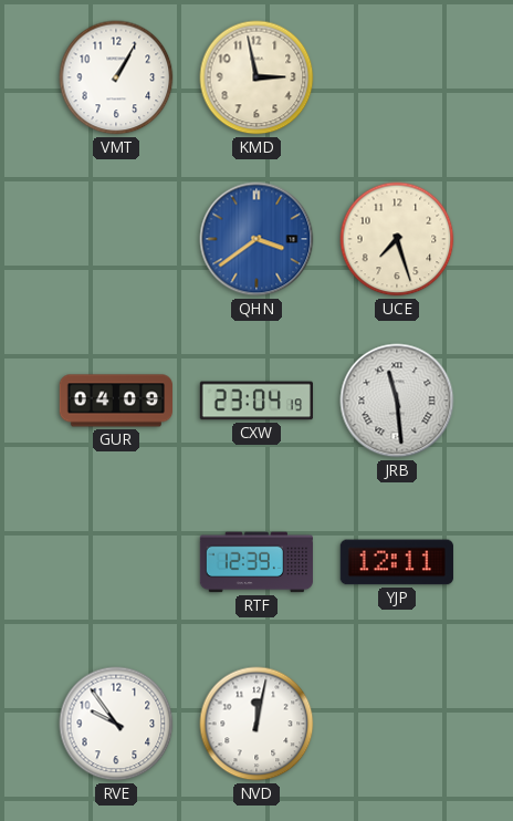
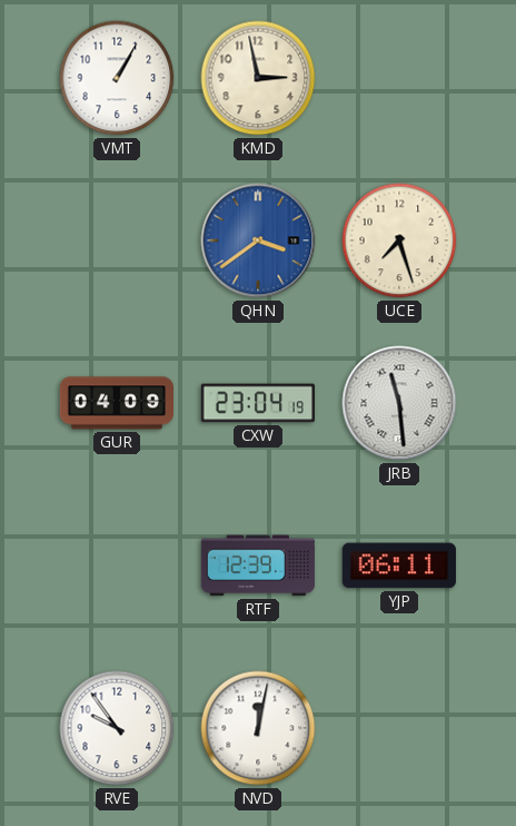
YJP: 12:11 -> 06:11 (399, 566)
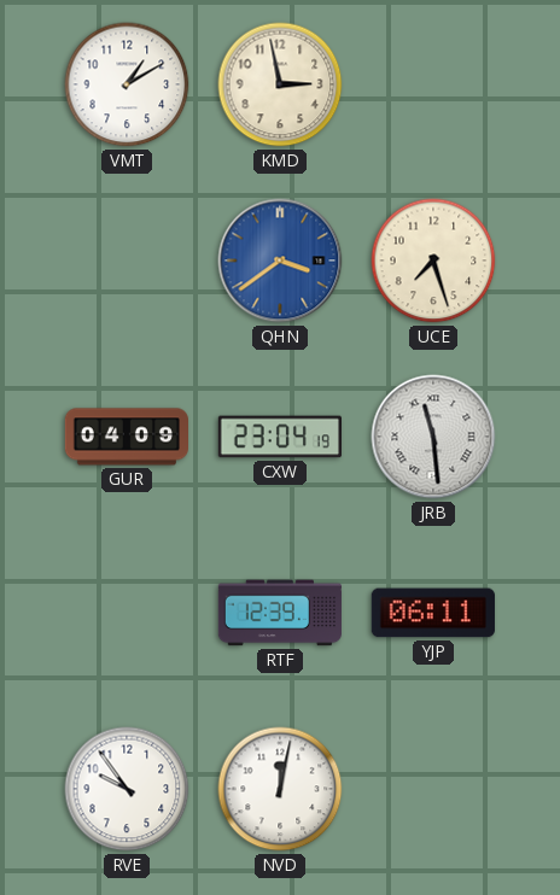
VMT: 1:05 -> 1:10 (127, 84)
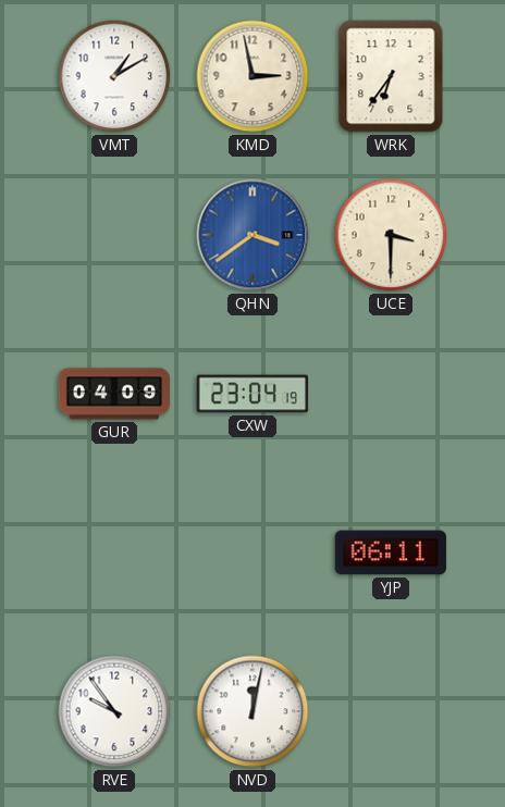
WRK: none -> 6:36 (391, 76)
UCE: 7:27 -> 3:30 (391, 235)
JRB: 11:29 -> none (433, 437)
RTF: 12:39 -> none (280, 613)
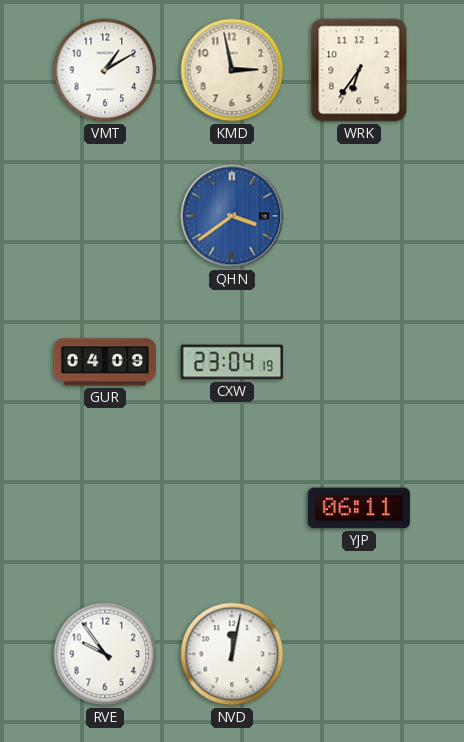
UCE: 3:30 -> none (391, 235)
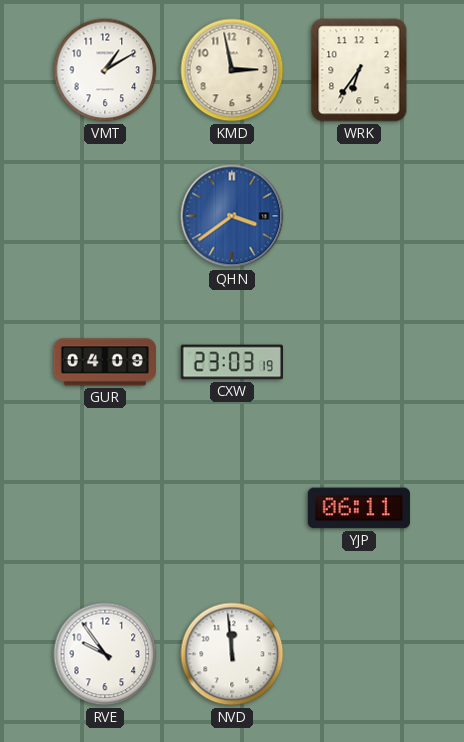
CXW: 23:04 -> 23:03 (231, 362)
NVD: 12:02 -> 11:59 (232, 654)
